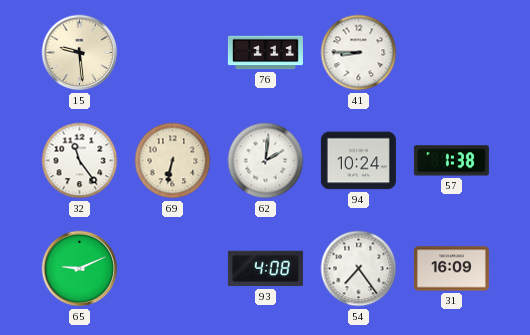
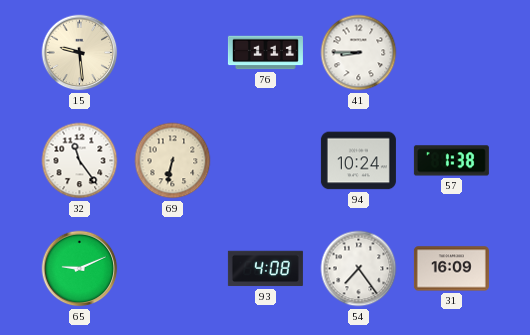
62: 2:01 -> none (266, 161)
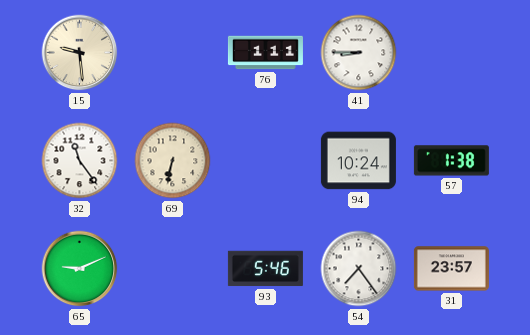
93: 4:08 -> 5:46 (265, 269)
31: 16:09 -> 23:57 (451, 269)
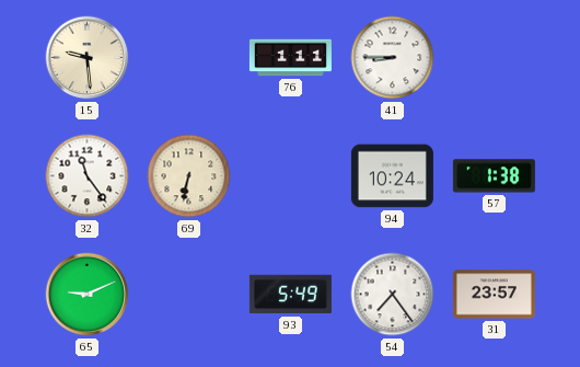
93: 5:46 -> 5:49 (290, 295)
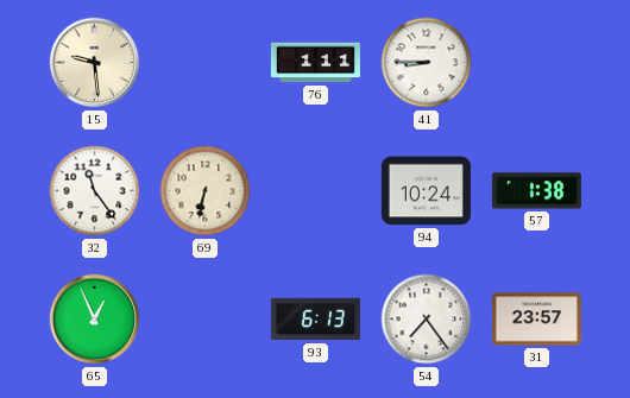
65: 9:11 -> 12:56 (95, 320)
93: 5:49 -> 6:13 (315, 320)
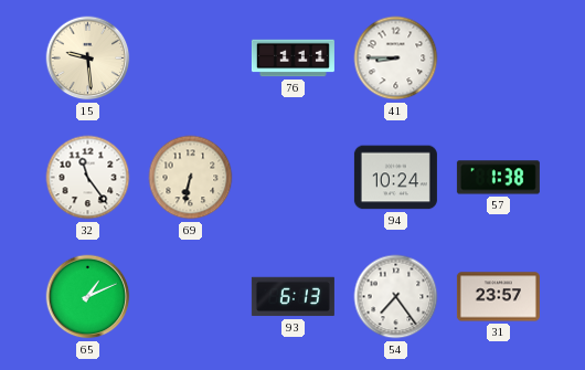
65: 12:56 -> 1:11 (88, 297)
